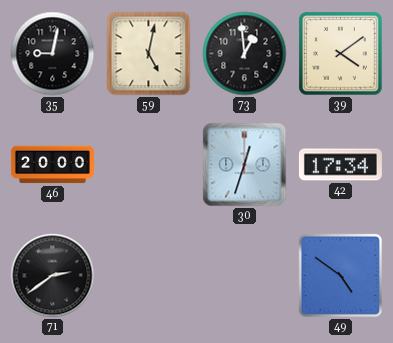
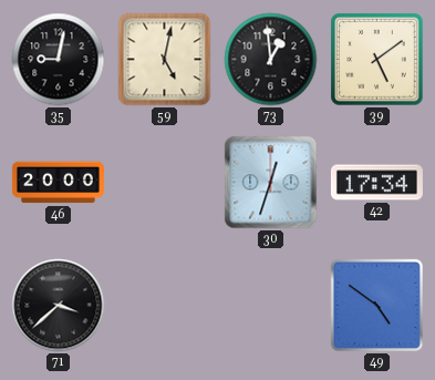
39: 4:09 -> 5:09 (377, 60)
71: 2:39 -> 3:38 (59, 306)
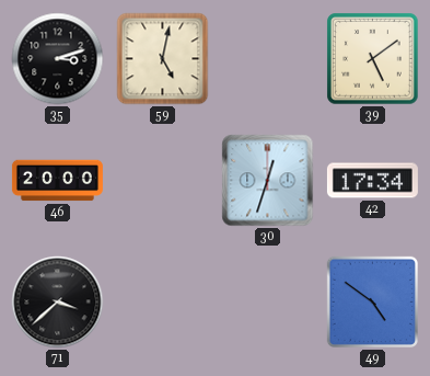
35: 9:02 -> 3:12 (58, 59)
73: 12:59 -> none (271, 60)
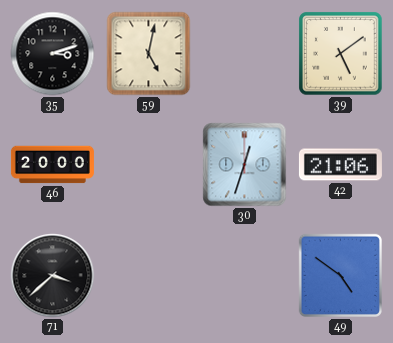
42: 17:34 -> 21:06 (340, 165)
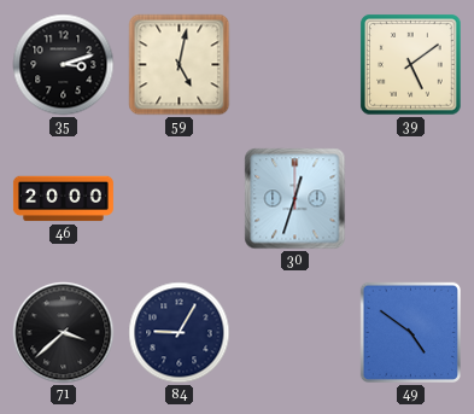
42: 21:06 -> none (340, 165)
84: none -> 9:05 (180, 333)
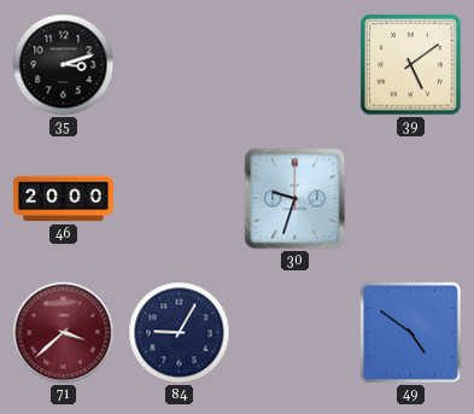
59: 5:02 -> none (180, 65)
30: 12:33 -> 9:33 (295, 199)
71 dial: black -> burgundy (64, 333)
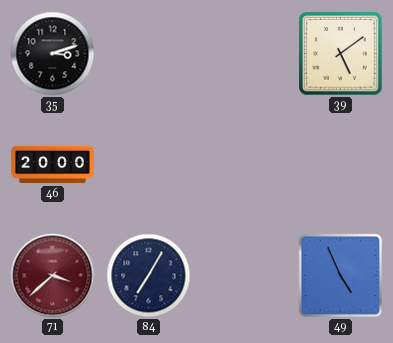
30: 9:33 -> none (295, 199)
84: 9:05 -> 7:05 (149, 276)
49: 4:51 -> 4:56 (340, 275)
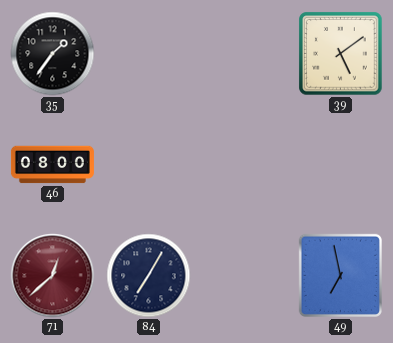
35: 3:12 -> 1:36 (53, 54)
46: 20:00 -> 08:00 (52, 165)
71: 3:38 -> 12:38 (53, 276)
49: 4:56 -> 6:58 (340, 275)
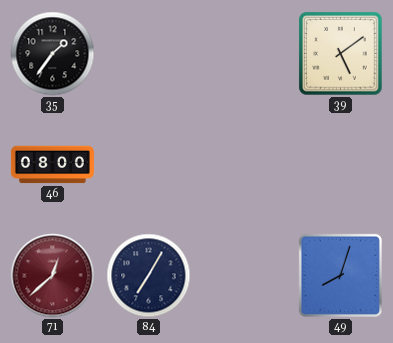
49: 6:58 -> 8:03 (340, 275)
